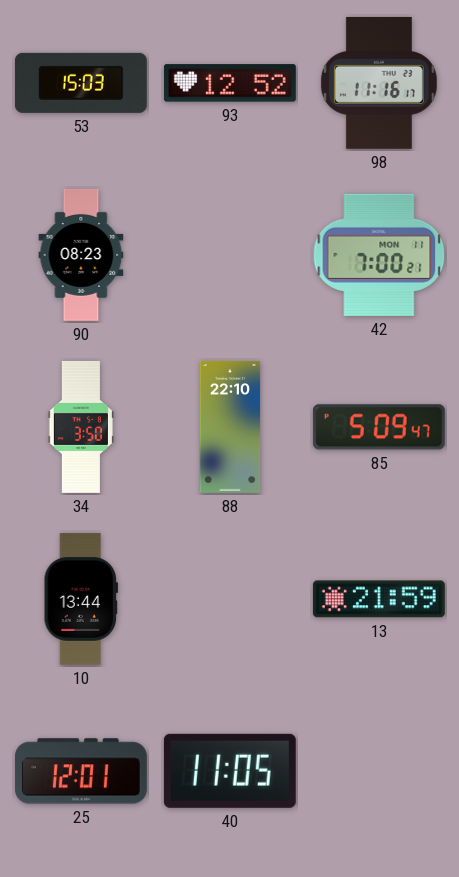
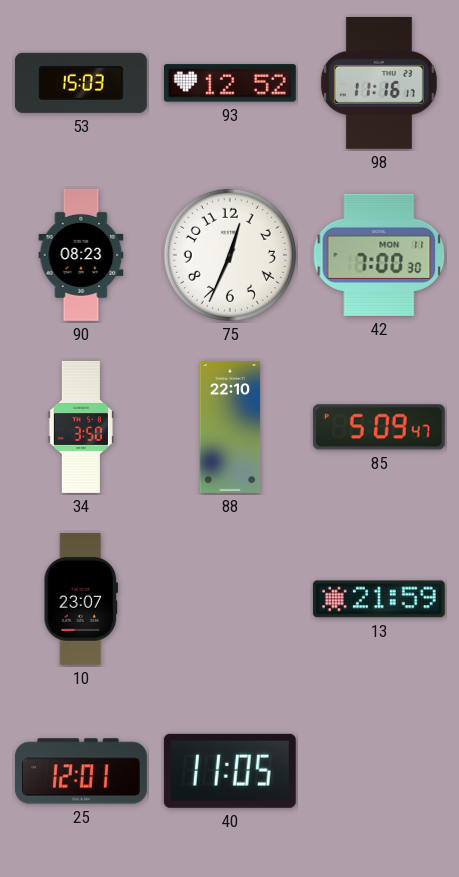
75: none -> 12:34 (230, 255)
42: 7:00:21 -> 7:00:30 (379, 255)
10: 13:44 -> 23:07 (80, 599)
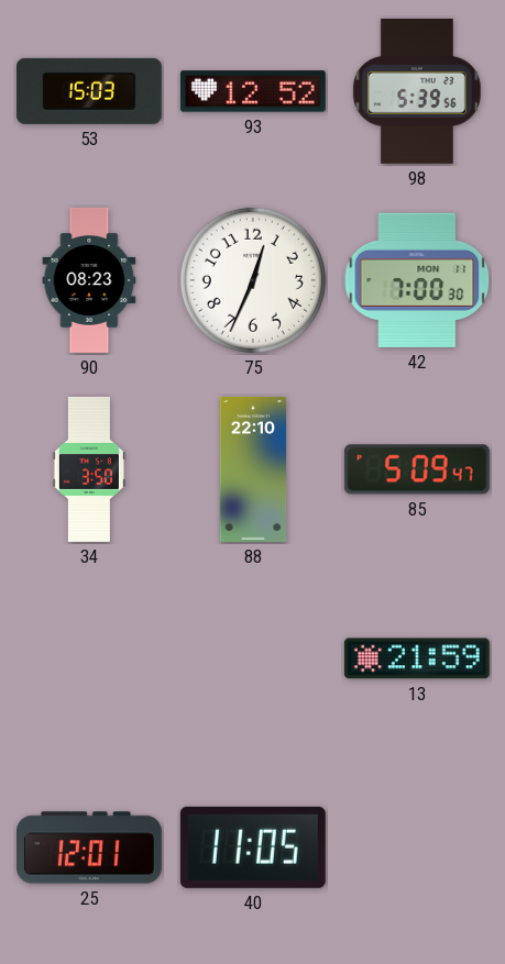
98: 11:16 -> 5:39 (417, 91)
10: 23:07 -> none (80, 599)
